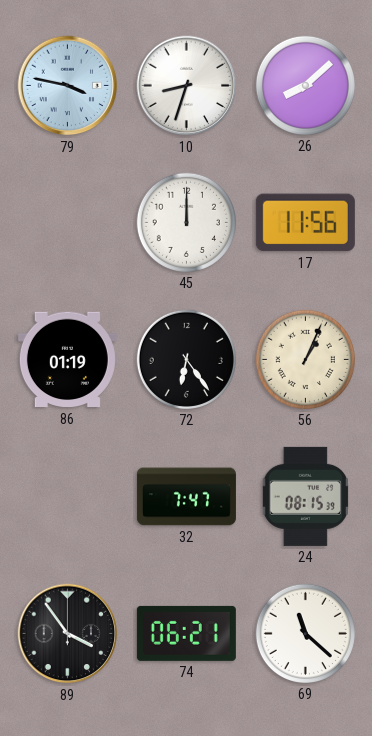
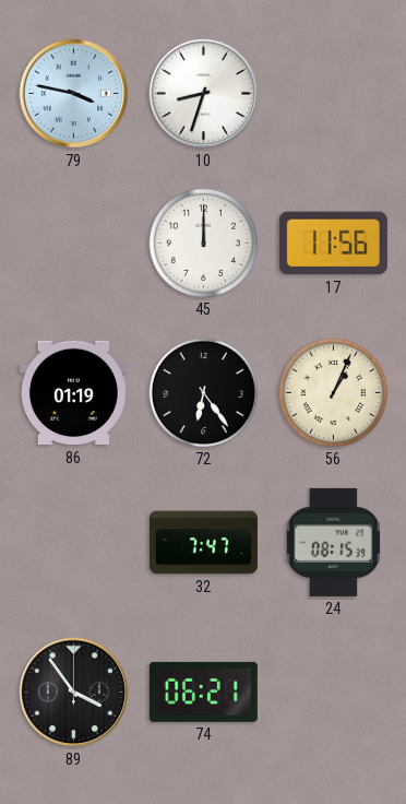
26: 8:08 -> none (305, 85)
69: 11:22 -> none (305, 633)
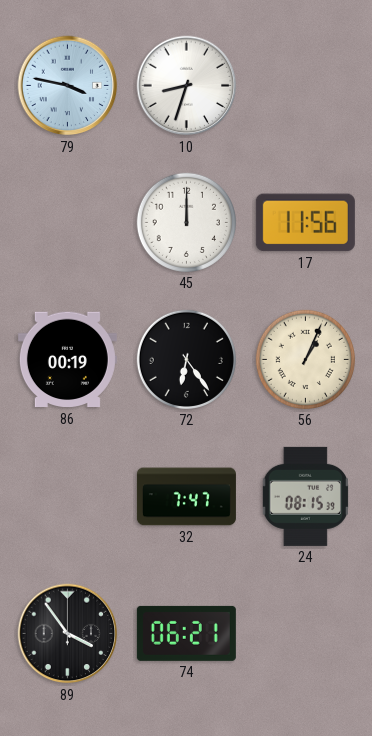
86: 01:19 -> 00:19 (67, 360)
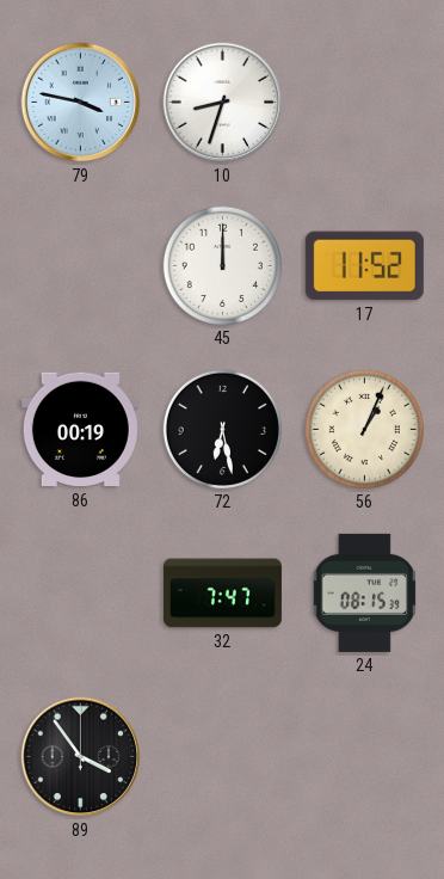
17: 11:56 -> 11:52 (364, 266)
72: 6:24 -> 6:28 (222, 429)
74: 06:21 -> none (186, 633)
